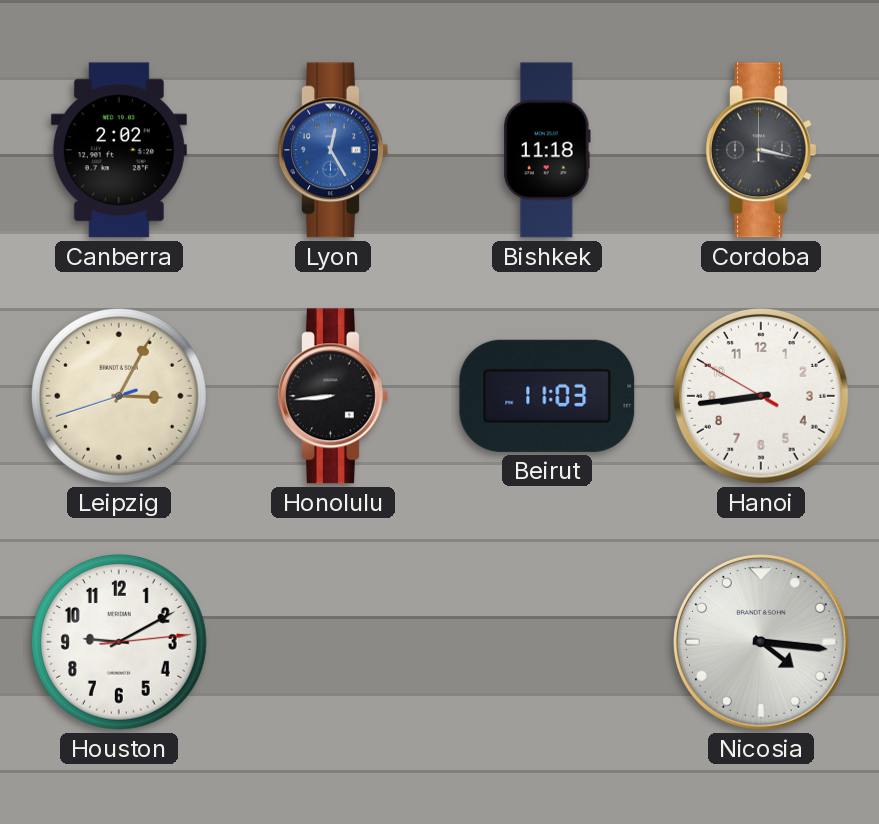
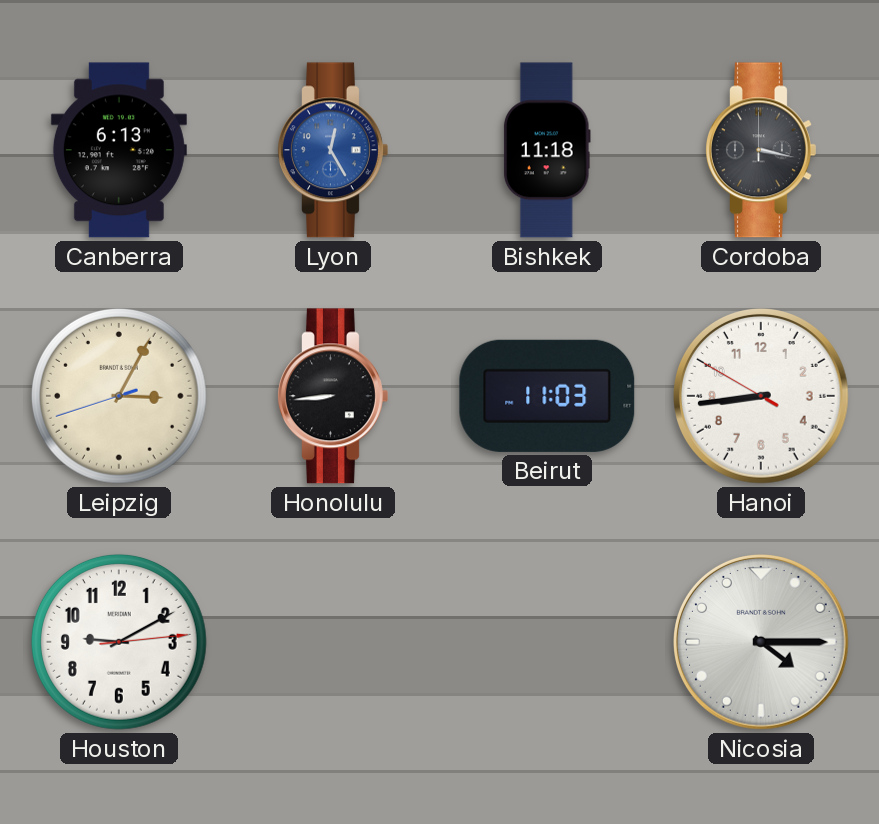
Canberra: 2:02 -> 6:13 (119, 150)
Nicosia: 4:16 -> 4:15 (762, 643)
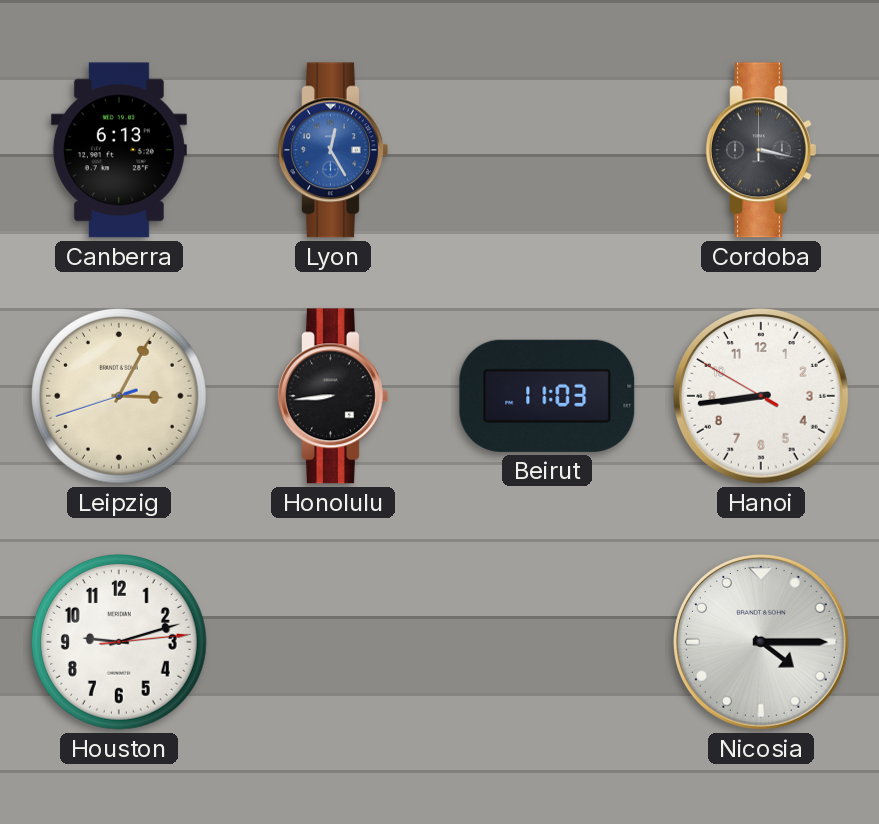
Bishkek: 11:18 -> none (547, 150)
Houston: 9:10 -> 9:12 (119, 642)
